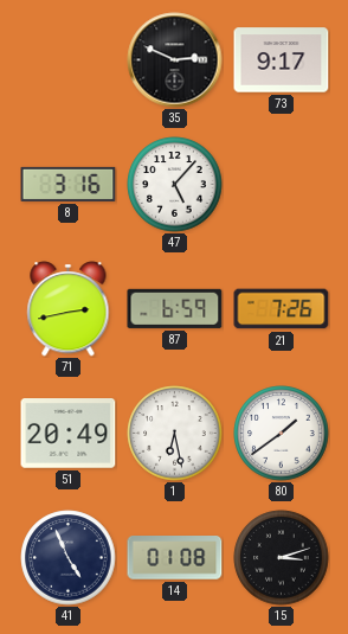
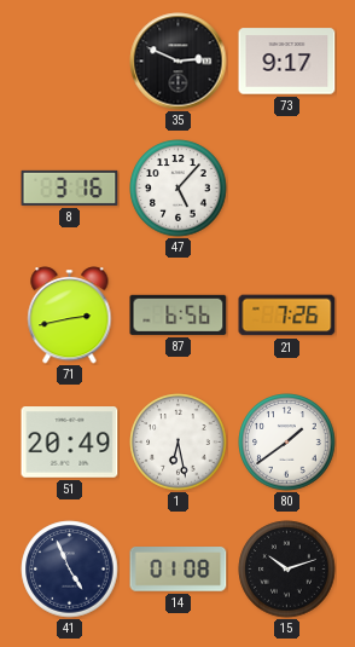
87: 6:59 -> 6:56 (179, 314)
15: 3:12 -> 10:12 (287, 570)
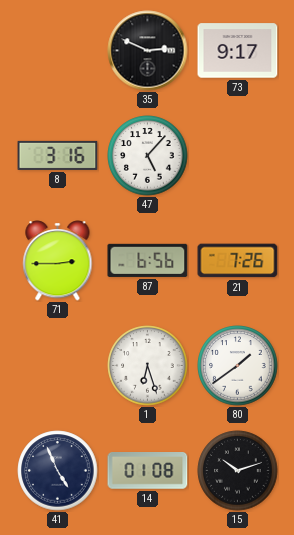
71: 2:43 -> 2:45 (58, 261)
51: 20:49 -> none (70, 443)
1: 6:28 -> 6:27 (148, 366)
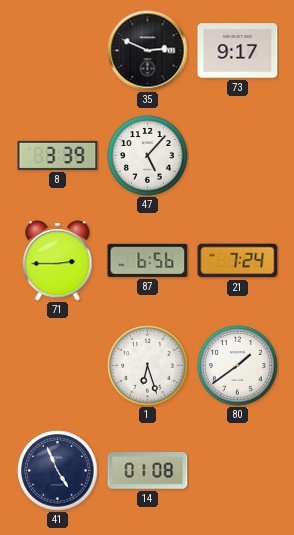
8: 3:16 -> 3:39 (58, 155)
21: 7:26 -> 7:24 (238, 261)
15: 10:12 -> none (238, 471)
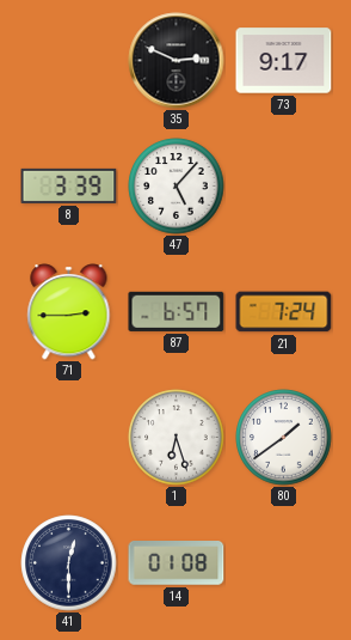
87: 6:56 -> 6:57 (177, 311)
41: 4:56 -> 12:30 (69, 563)
